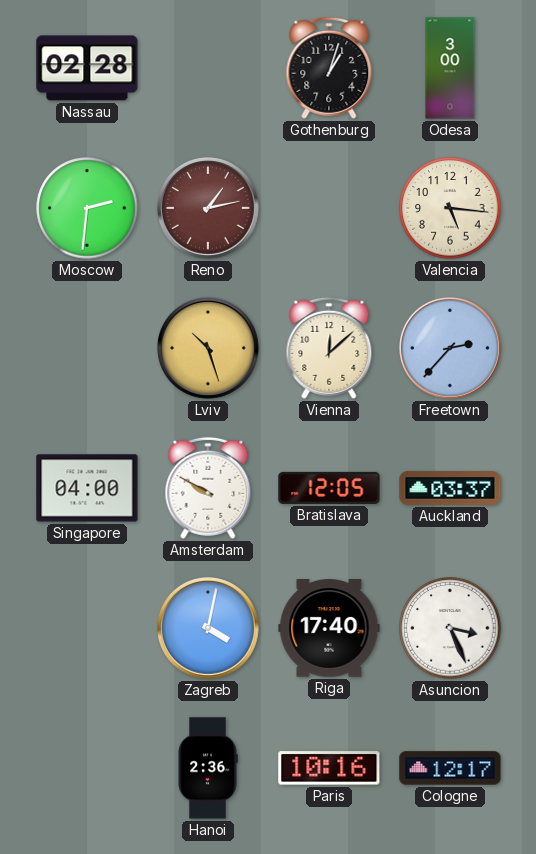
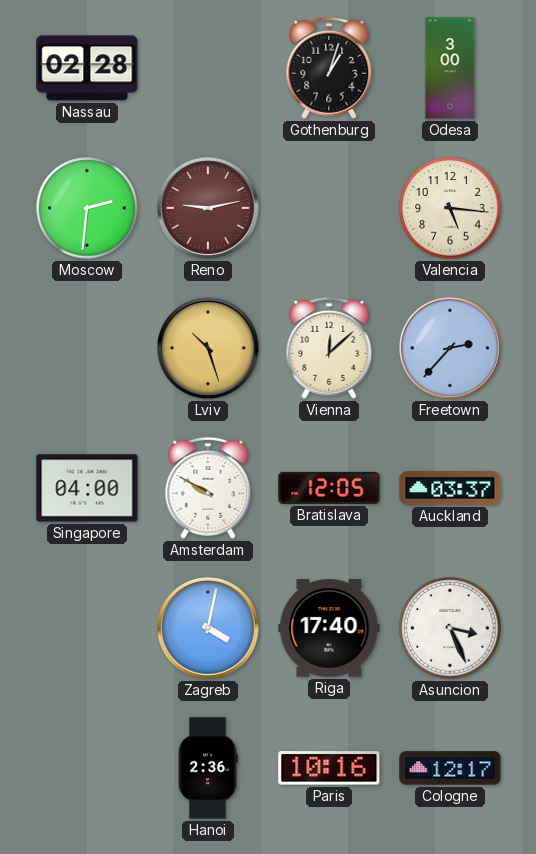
Reno: 1:13 -> 9:13 (208, 208)
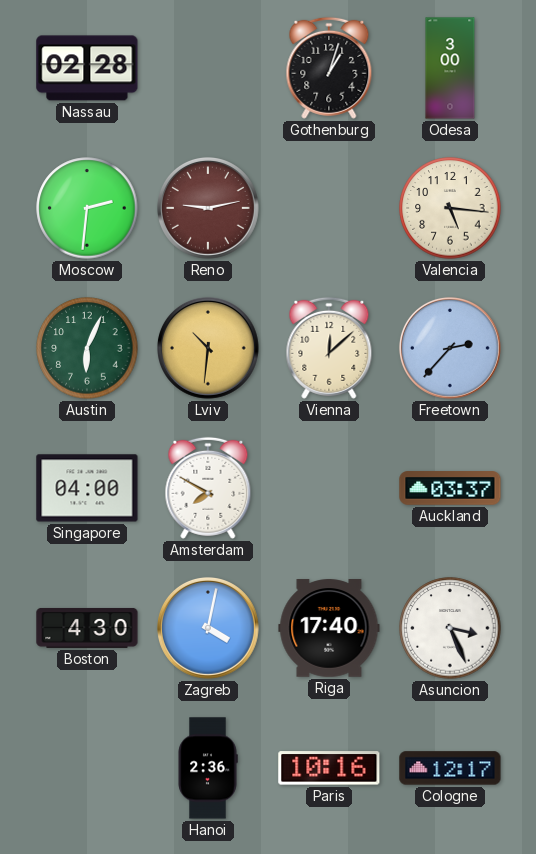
Austin: none -> 6:04 (87, 348)
Lviv: 10:27 -> 10:31 (208, 348)
Amsterdam: 9:50 -> 7:50 (208, 488)
Bratislava: 12:05 -> none (329, 488)
Boston: none -> 4:30 (87, 628)
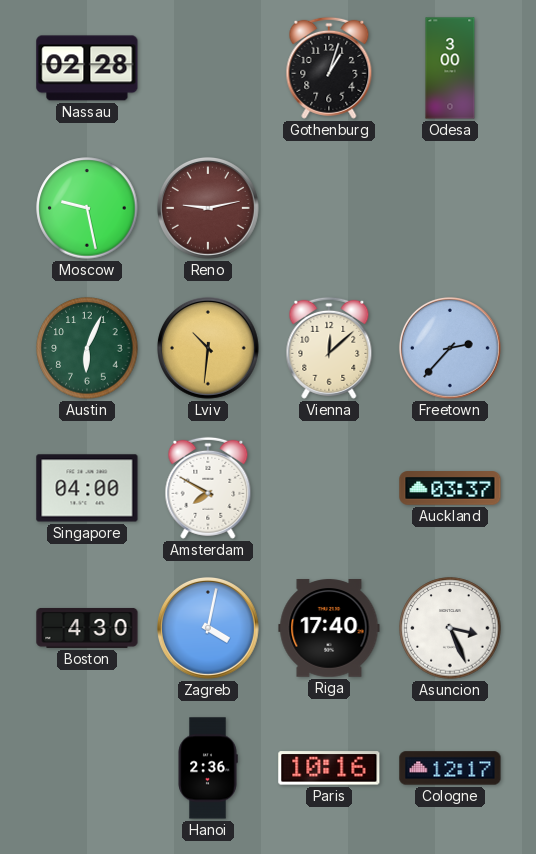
Moscow: 2:31 -> 9:28 (87, 208)
Valencia: 5:16 -> none (450, 208)
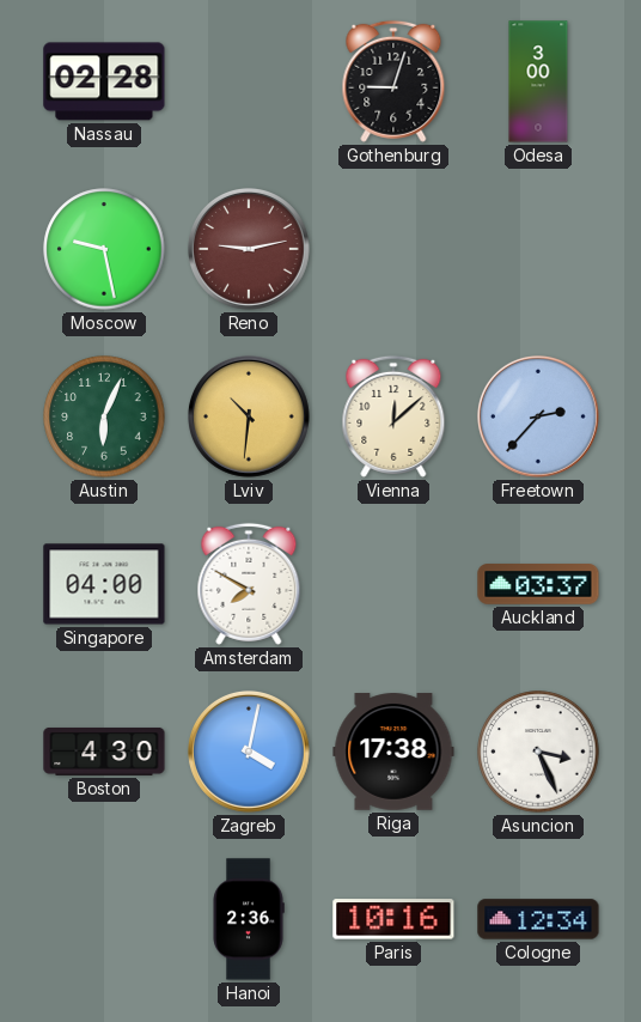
Gothenburg: 1:03 -> 9:03 (393, 81)
Riga: 17:40 -> 17:38 (393, 752)
Cologne: 12:17 -> 12:34 (538, 919)
